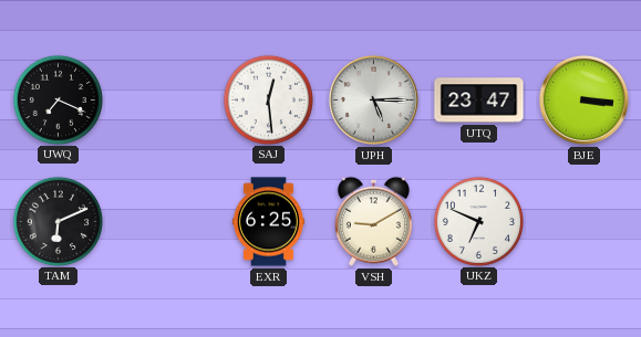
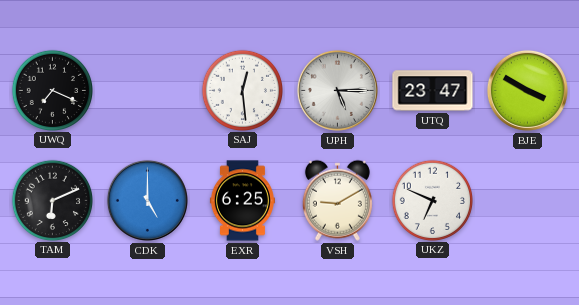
BJE: 3:16 -> 3:50 (527, 90)
CDK: none -> 5:00 (147, 200)
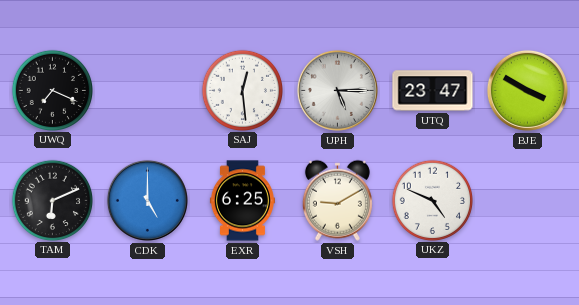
UKZ: 6:49 -> 4:49 (432, 200)
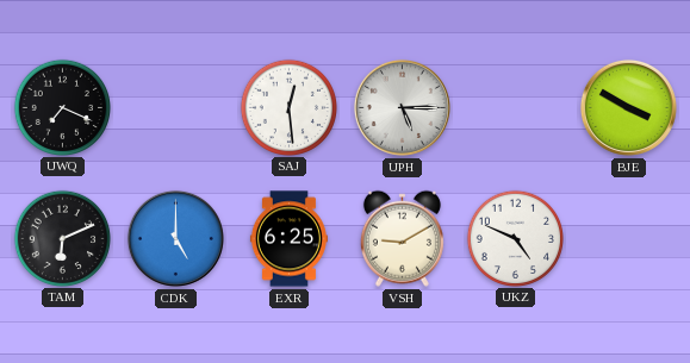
UTQ: 23:47 -> none (433, 91)
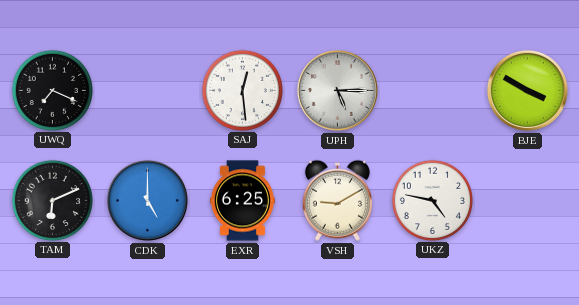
UKZ: 4:49 -> 4:47 (432, 200)
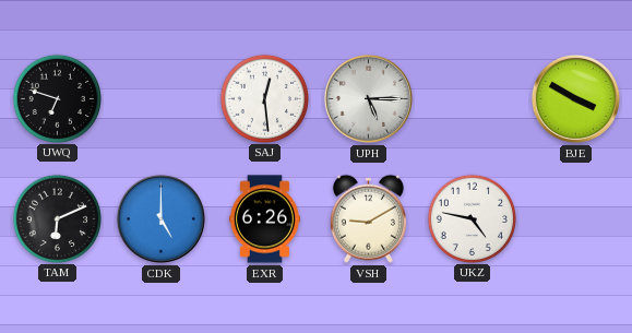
UWQ: 7:19 -> 6:48 (57, 98)
EXR: 6:25 -> 6:26 (264, 219)
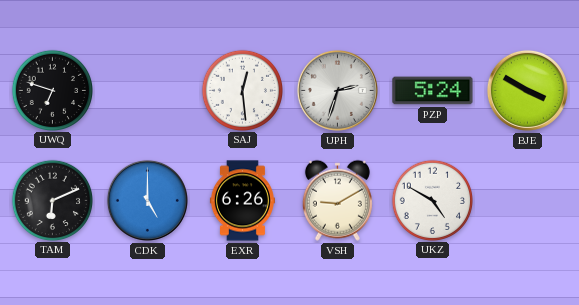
UPH: 5:15 -> 2:33 (337, 90)
PZP: none -> 5:24 (433, 91)
UKZ: 4:47 -> 4:50 (432, 200)
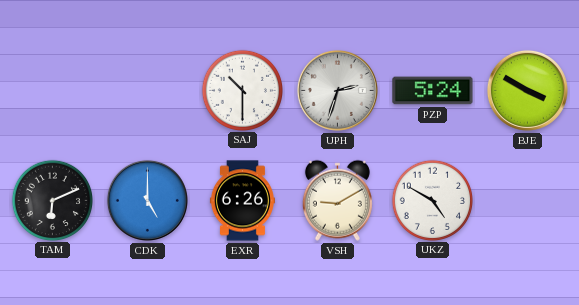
UWQ: 6:48 -> none (52, 90)
SAJ: 12:29 -> 10:30 (242, 90)
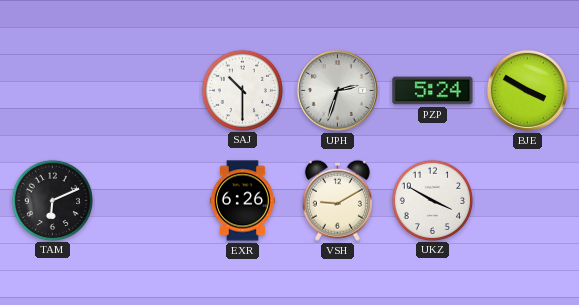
CDK: 5:00 -> none (147, 200)
UKZ: 4:50 -> 3:50 (432, 200)
